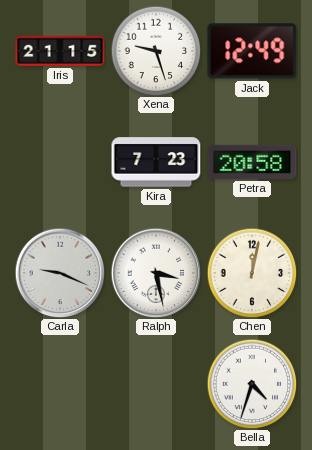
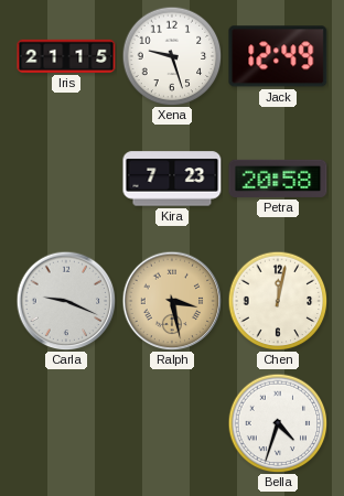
Ralph dial: white -> champagne (172, 301)
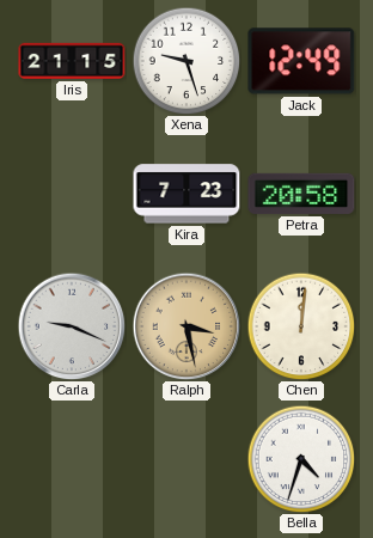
Chen: 12:02 -> 12:01 (301, 326)
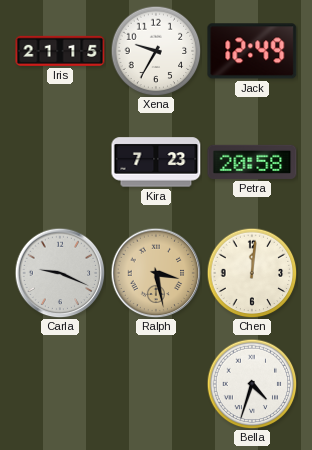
Xena: 9:27 -> 9:35 (156, 51)
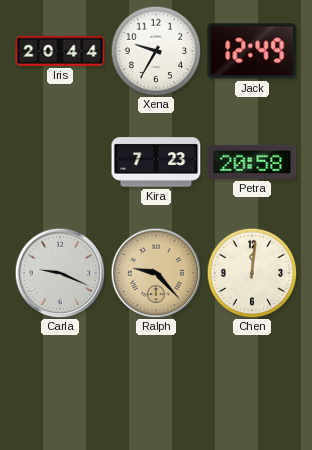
Iris: 21:15 -> 20:44 (60, 51)
Ralph: 3:28 -> 9:23 (156, 273)
Bella: 4:33 -> none (252, 384)
